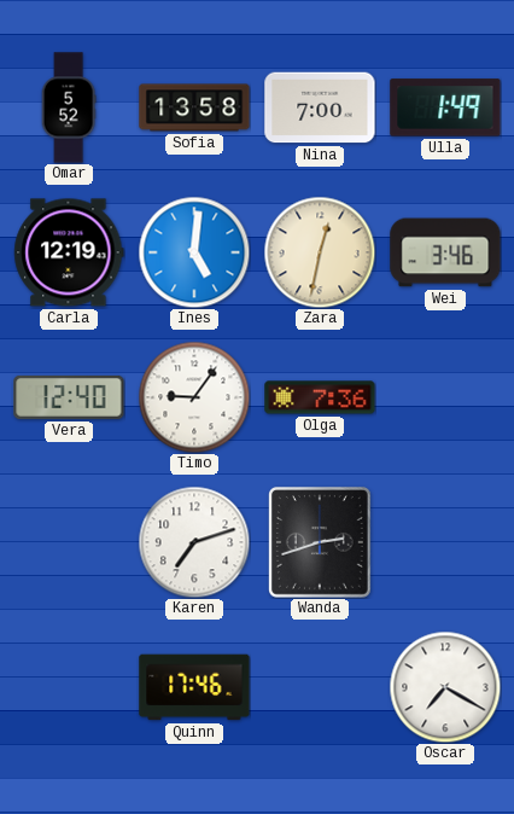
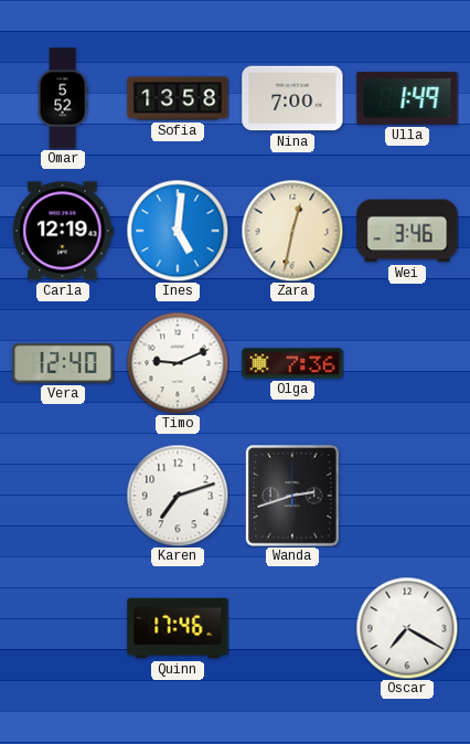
Timo: 9:06 -> 9:11 (178, 363)
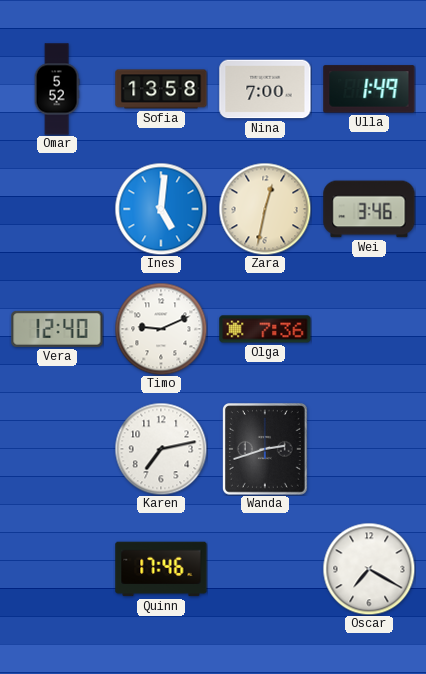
Carla: 12:19 -> none (63, 231)
Karen: 7:12 -> 7:13 (161, 449)
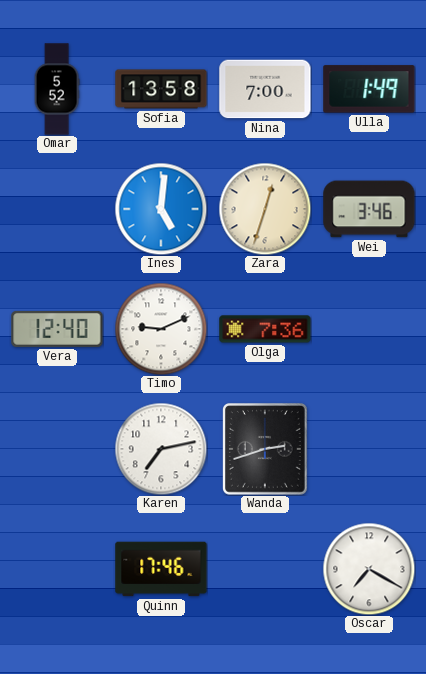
Zara: 12:32 -> 12:33 (265, 209)
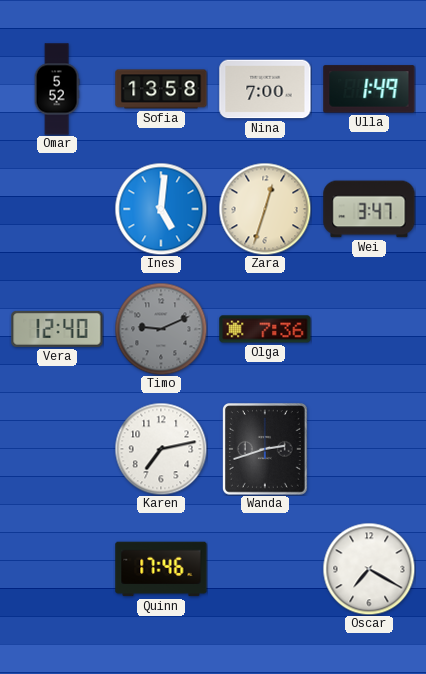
Wei: 3:46 -> 3:47 (369, 209)
Timo dial: white -> grey (161, 329)
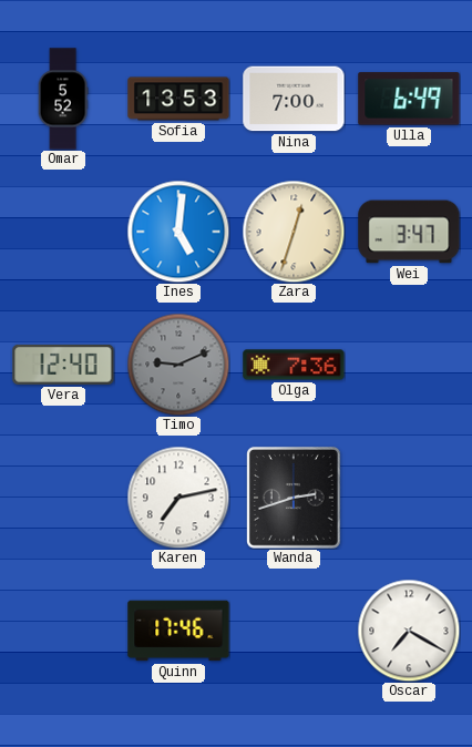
Sofia: 13:58 -> 13:53 (178, 99)
Ulla: 1:49 -> 6:49 (409, 99)
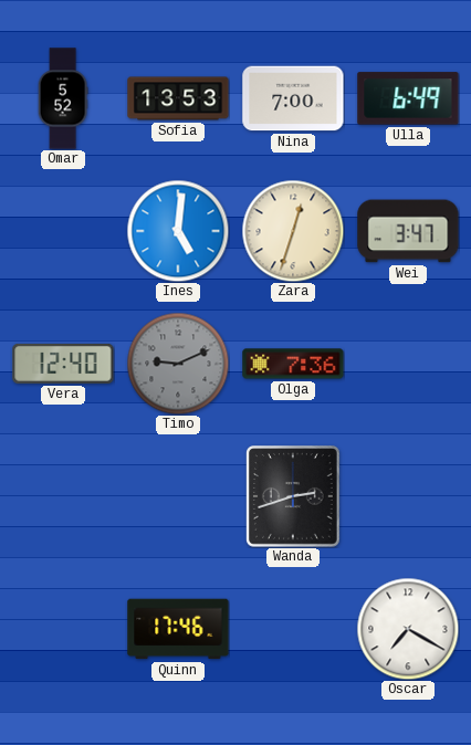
Karen: 7:13 -> none (178, 498)
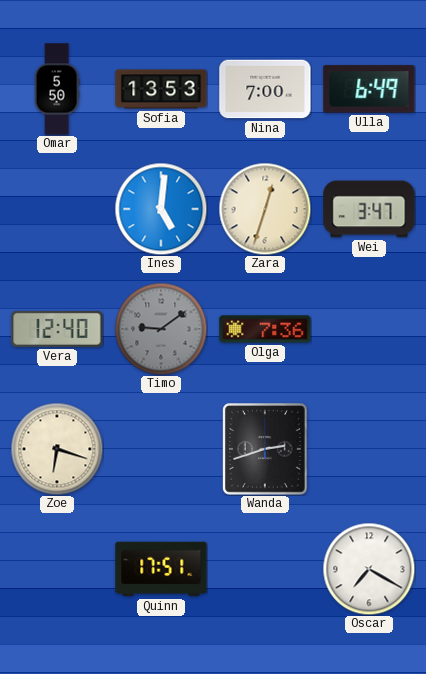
Omar: 5:52 -> 5:50 (57, 89)
Timo: 9:11 -> 9:09 (161, 329)
Zoe: none -> 6:18 (57, 449)
Quinn: 17:46 -> 17:51 (161, 569)
